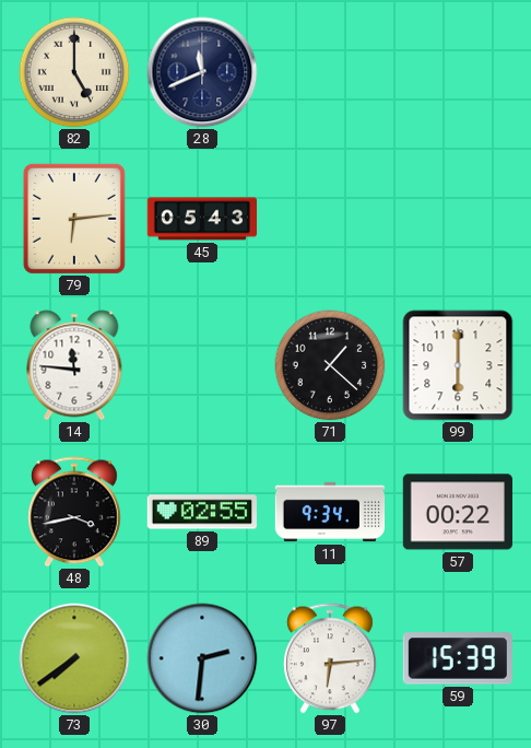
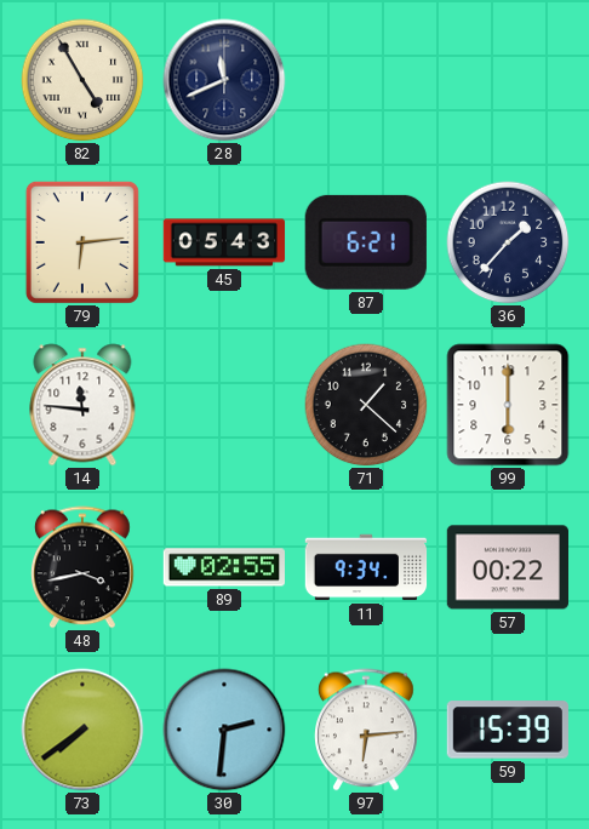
82: 5:00 -> 4:55 (82, 80)
87: none -> 6:21 (366, 242)
36: none -> 1:37 (508, 242)
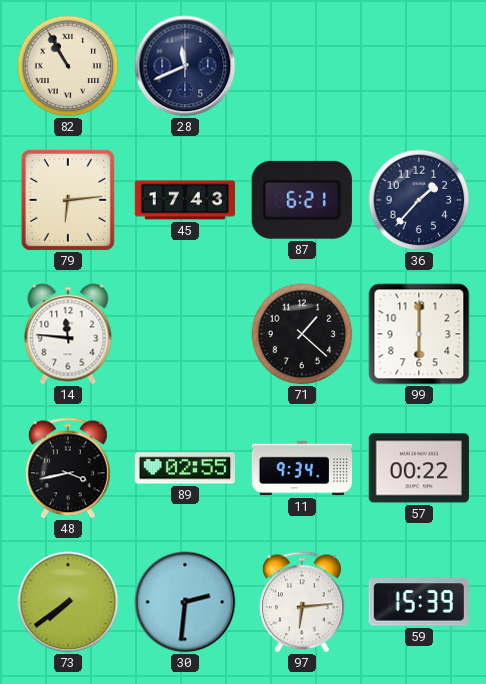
82: 4:55 -> 10:55 (68, 66)
45: 05:43 -> 17:43 (185, 200)
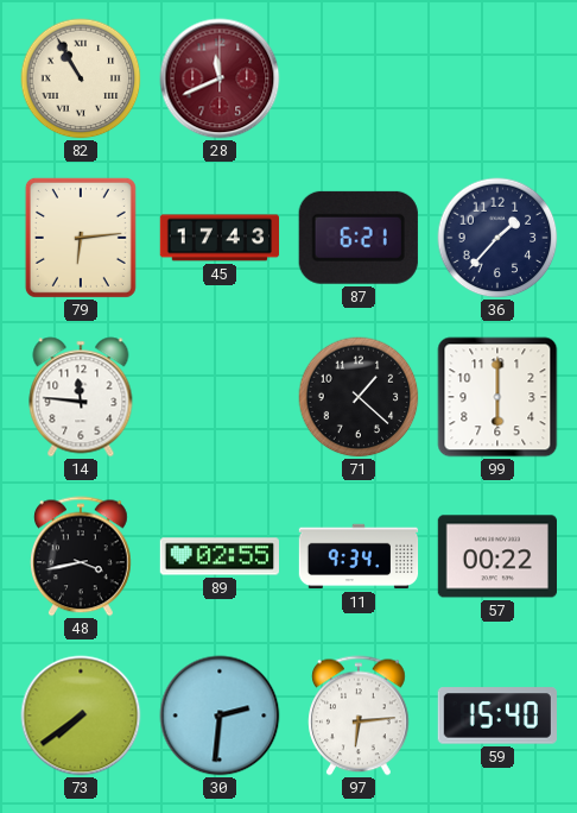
28 dial: navy -> burgundy (220, 78)
59: 15:39 -> 15:40 (496, 716)
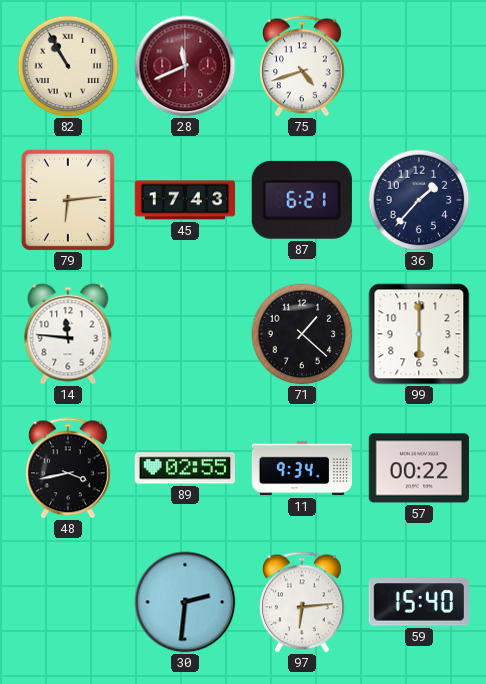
75: none -> 4:42 (303, 66)
73: 7:39 -> none (81, 716)
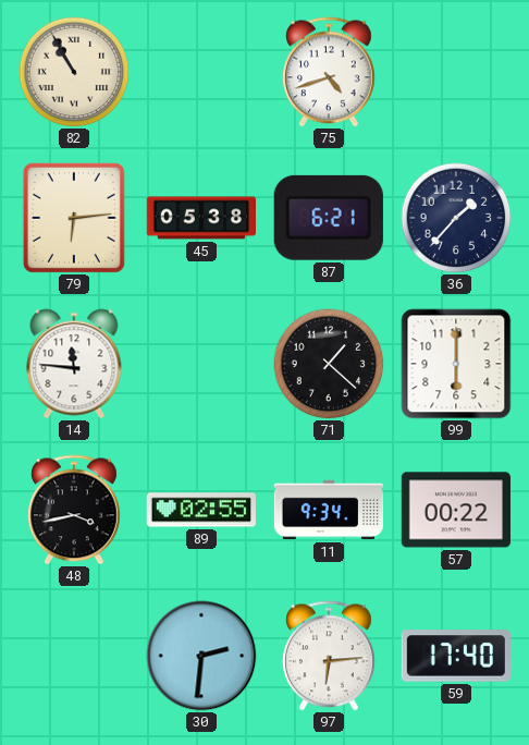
28: 11:41 -> none (185, 66)
45: 17:43 -> 05:38 (201, 218)
59: 15:40 -> 17:40 (455, 656)
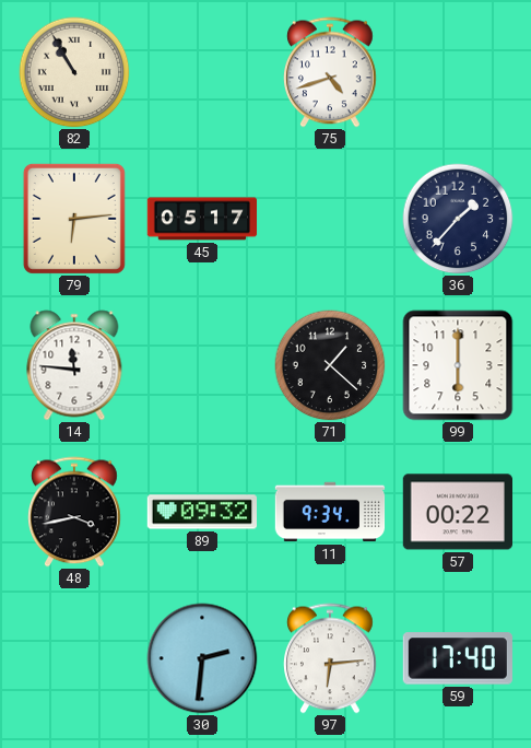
45: 05:38 -> 05:17 (202, 219)
87: 6:21 -> none (329, 218)
89: 02:55 -> 09:32 (202, 512)
